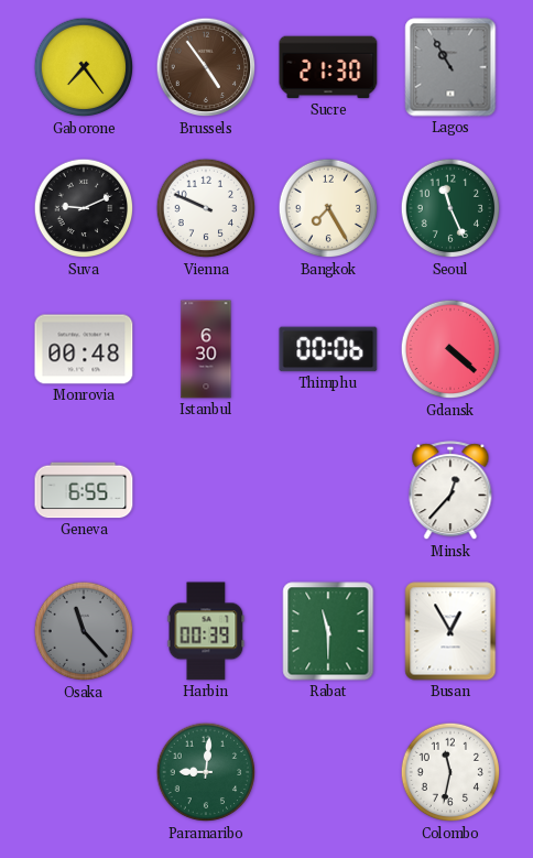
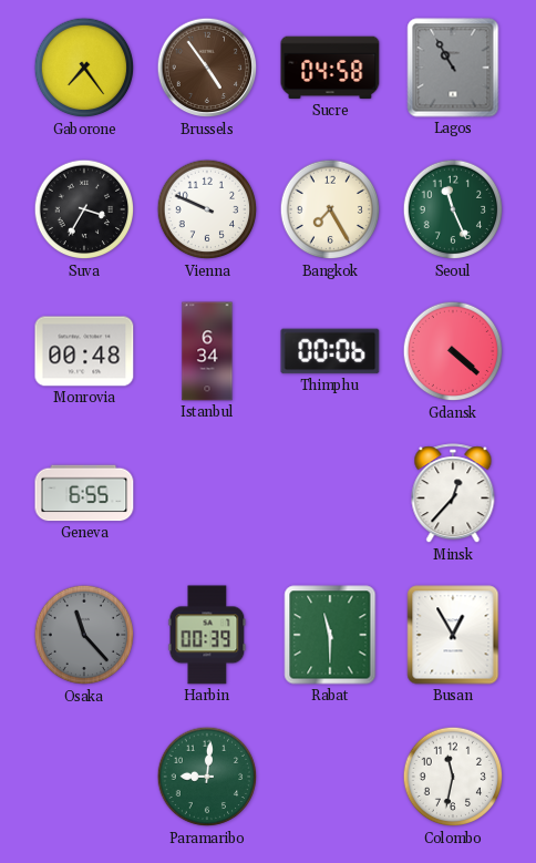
Sucre: 21:30 -> 04:58 (330, 68)
Suva: 9:11 -> 3:35 (84, 209)
Istanbul: 6:30 -> 6:34 (207, 351)
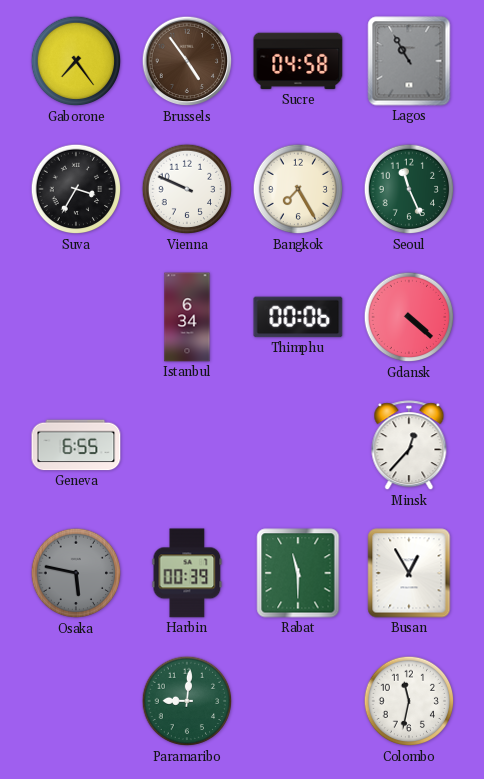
Monrovia: 00:48 -> none (84, 351)
Osaka: 11:23 -> 5:47 (76, 573)
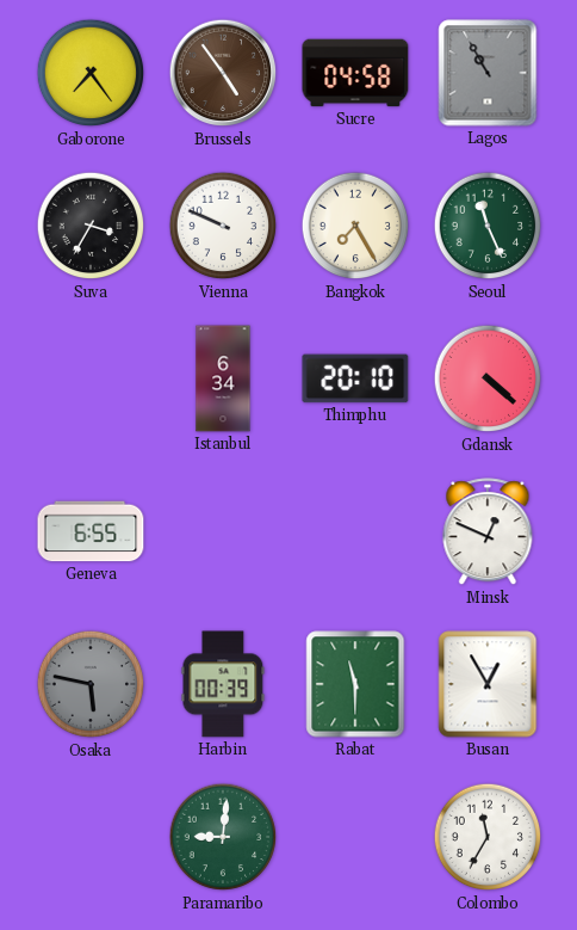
Thimphu: 00:06 -> 20:10 (355, 378)
Minsk: 12:37 -> 12:49 (488, 532)
Colombo: 11:32 -> 11:35 (488, 837)
